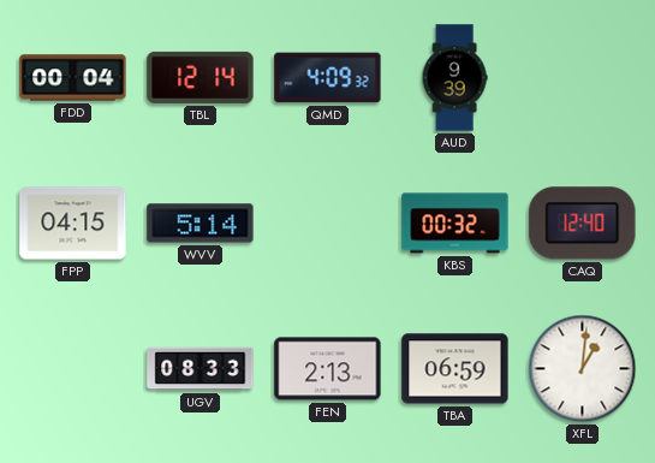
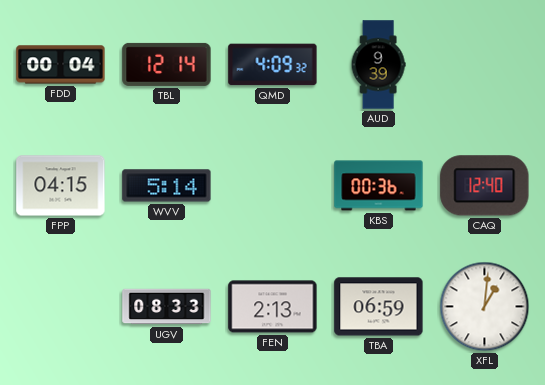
KBS: 00:32 -> 00:36 (379, 186)
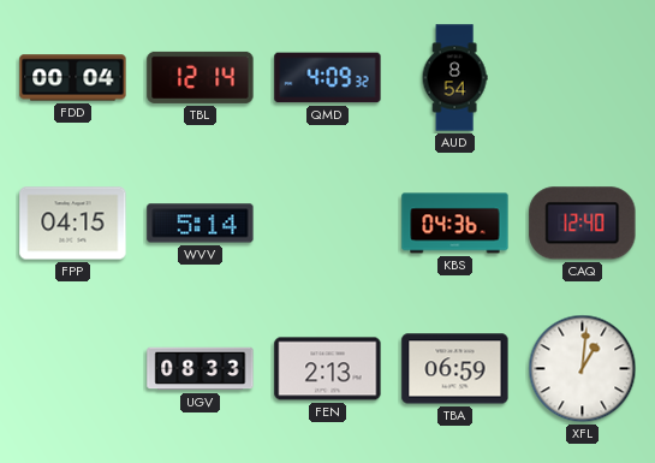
AUD: 9:39 -> 8:54 (454, 78)
KBS: 00:36 -> 04:36 (455, 224)
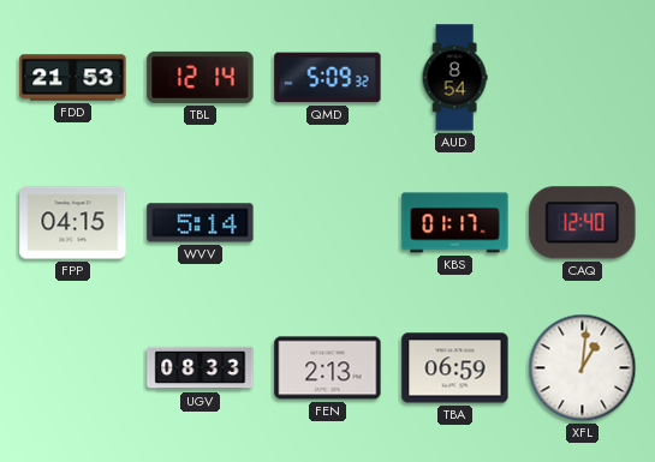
FDD: 00:04 -> 21:53 (73, 78)
QMD: 4:09 -> 5:09 (328, 78)
KBS: 04:36 -> 01:17 (455, 223)
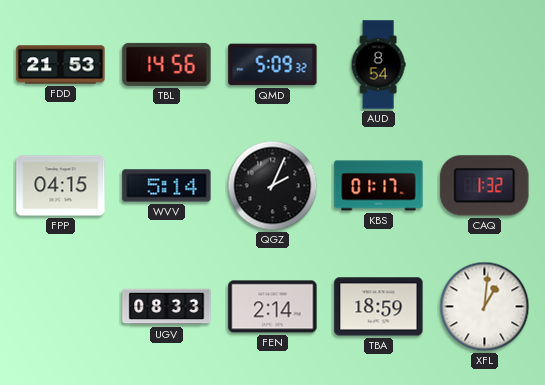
TBL: 12:14 -> 14:56 (167, 64)
QGZ: none -> 2:04 (273, 186)
CAQ: 12:40 -> 1:32 (485, 186)
FEN: 2:13 -> 2:14 (273, 307)
TBA: 06:59 -> 18:59 (379, 307)
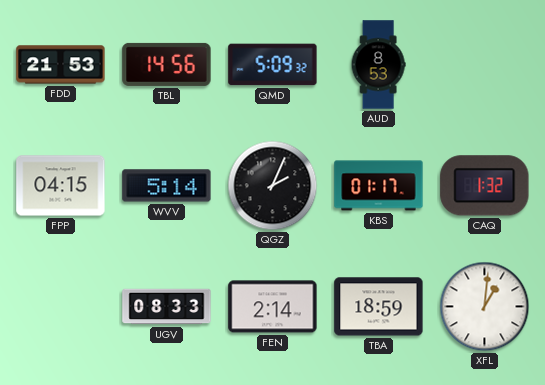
AUD: 8:54 -> 8:53 (378, 65)
